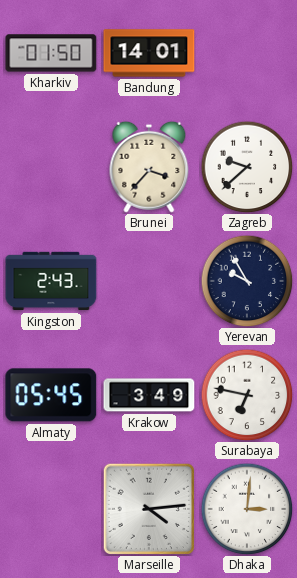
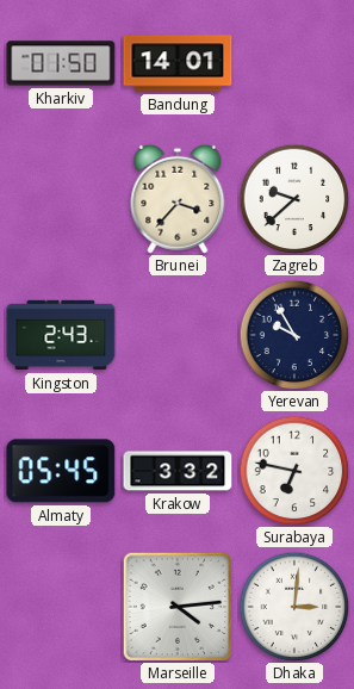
Krakow: 3:49 -> 3:32 (178, 471)
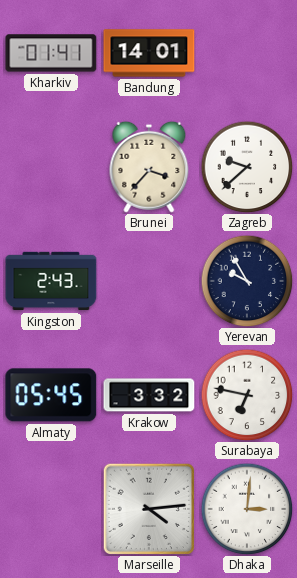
Kharkiv: 01:50 -> 01:41 (51, 53)
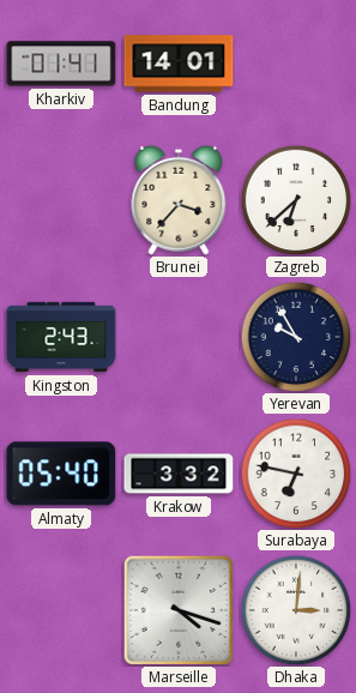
Zagreb: 9:38 -> 6:38 (296, 200)
Almaty: 05:45 -> 05:40 (61, 474)
Marseille: 4:14 -> 4:18 (179, 610)
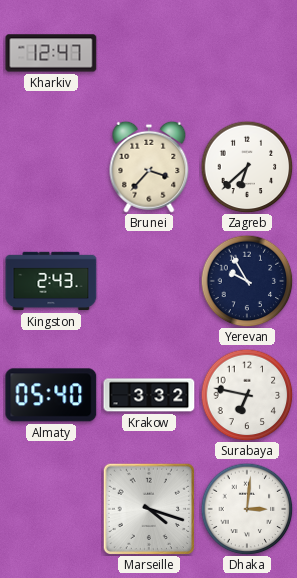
Kharkiv: 01:41 -> 12:47 (51, 53)
Bandung: 14:01 -> none (179, 64)
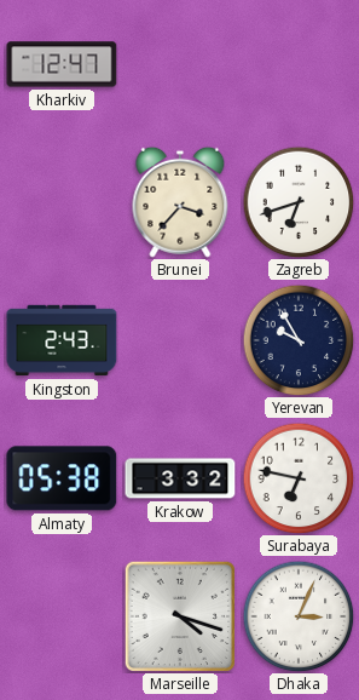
Zagreb: 6:38 -> 6:42 (299, 202)
Almaty: 05:40 -> 05:38 (62, 478)
Dhaka: 3:01 -> 3:04 (299, 616)
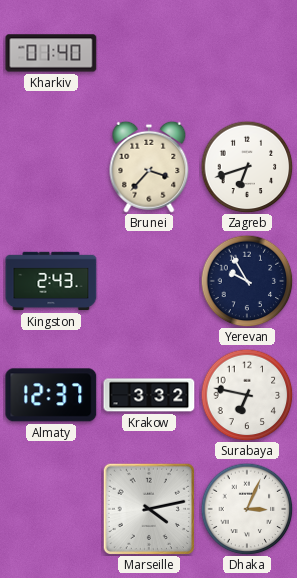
Kharkiv: 12:47 -> 01:40 (51, 53)
Almaty: 05:38 -> 12:37 (51, 395)
Marseille: 4:18 -> 4:13 (149, 509)
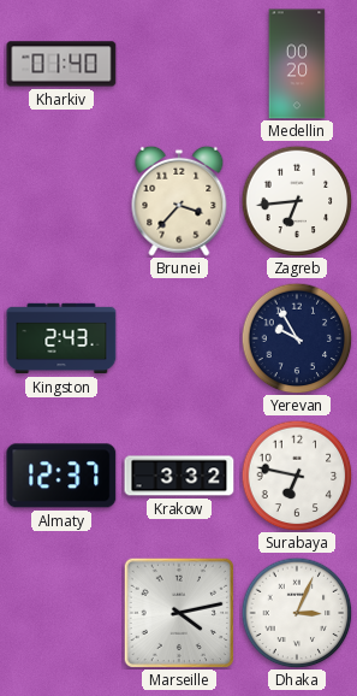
Medellin: none -> 00:20 (297, 64)
Zagreb: 6:42 -> 6:44 (297, 201)
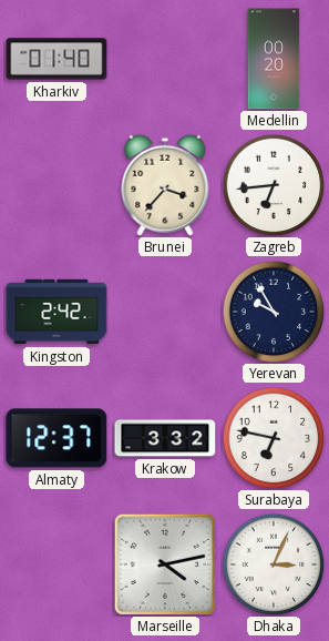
Kingston: 2:43 -> 2:42 (56, 312)
